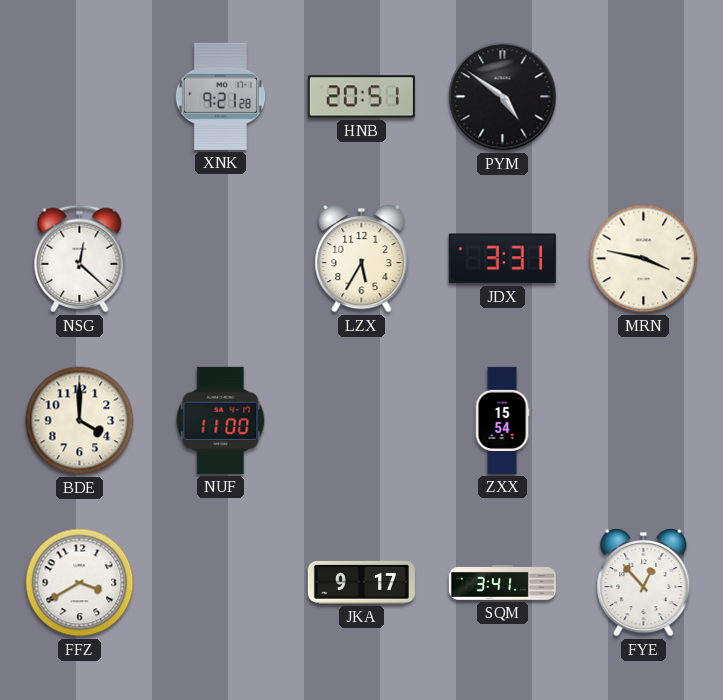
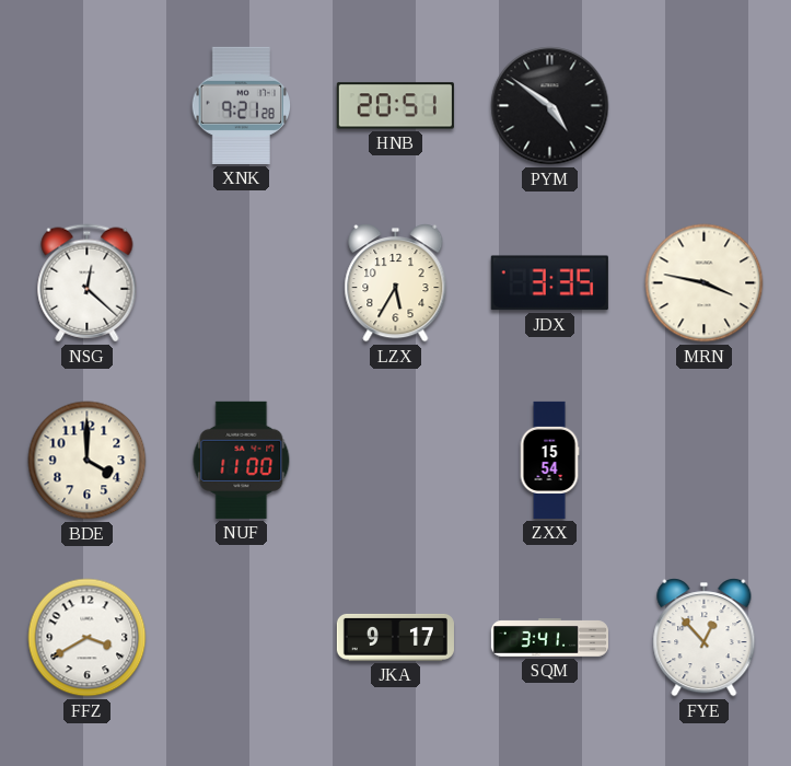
JDX: 3:31 -> 3:35 (549, 283)
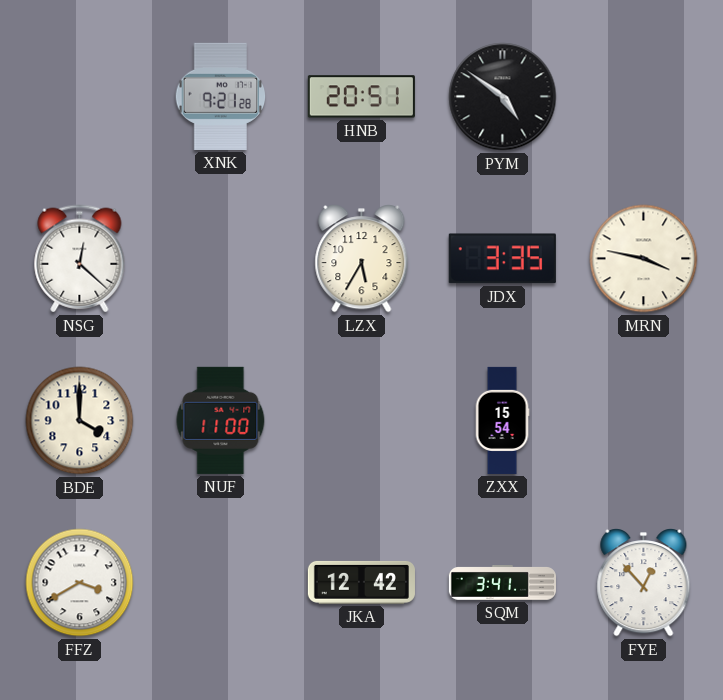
JKA: 9:17 -> 12:42 (361, 582)
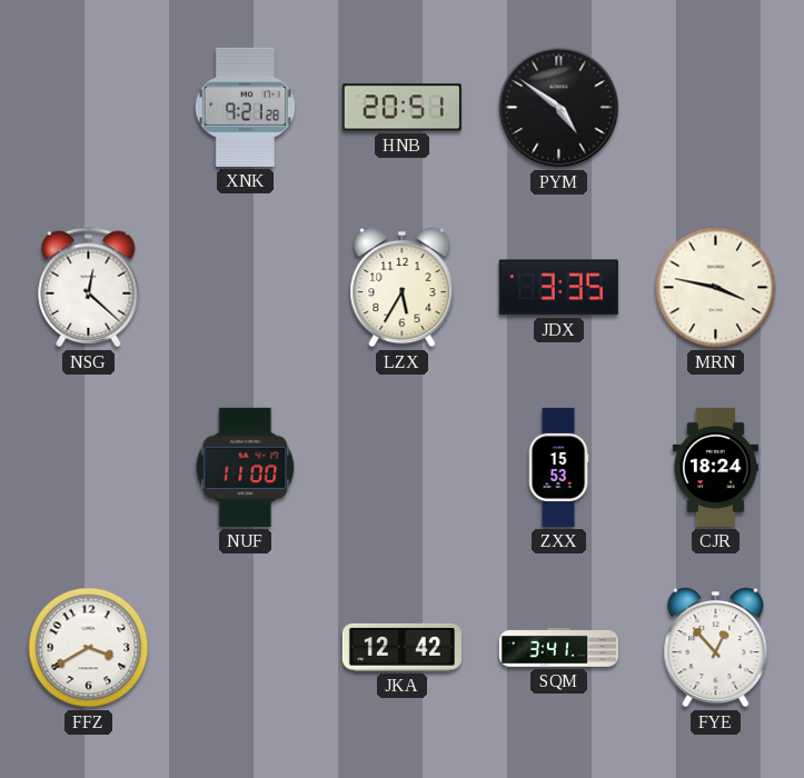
BDE: 4:00 -> none (80, 421)
ZXX: 15:54 -> 15:53 (558, 467)
CJR: none -> 18:24 (715, 467)
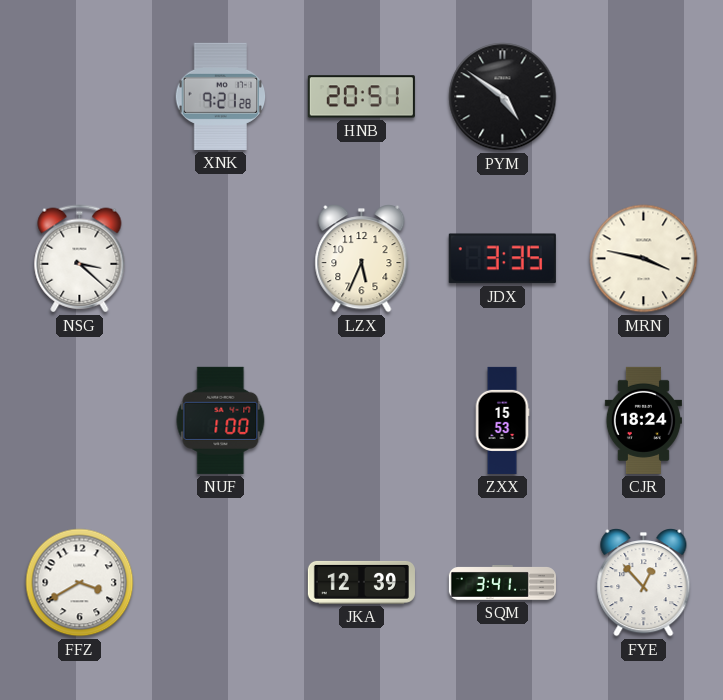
NSG: 12:22 -> 3:22 (80, 259)
LZX: 5:35 -> 5:34 (362, 259)
NUF: 11:00 -> 1:00 (221, 420)
JKA: 12:42 -> 12:39 (361, 582)
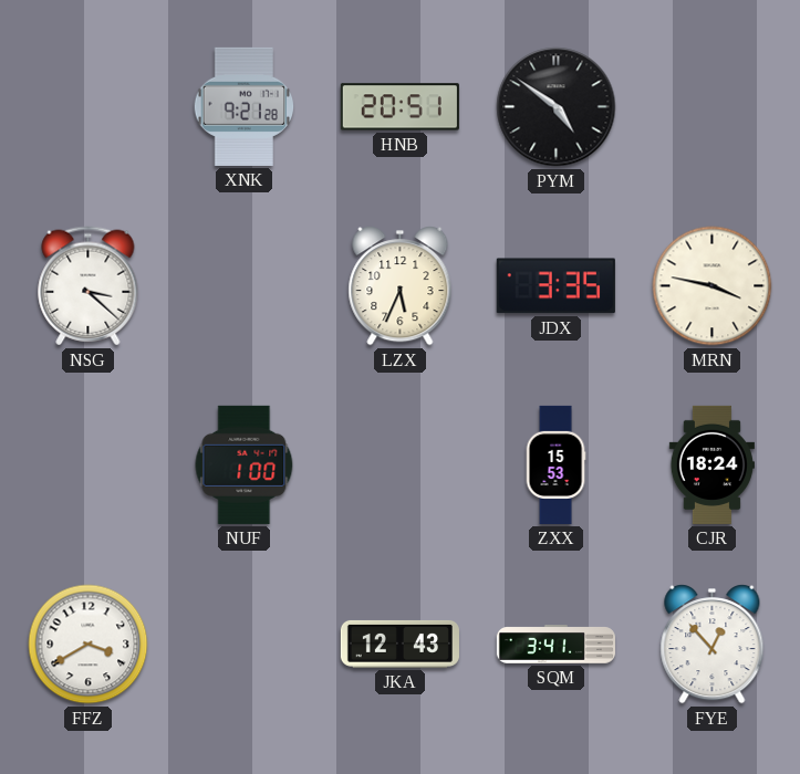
JKA: 12:39 -> 12:43 (399, 644)
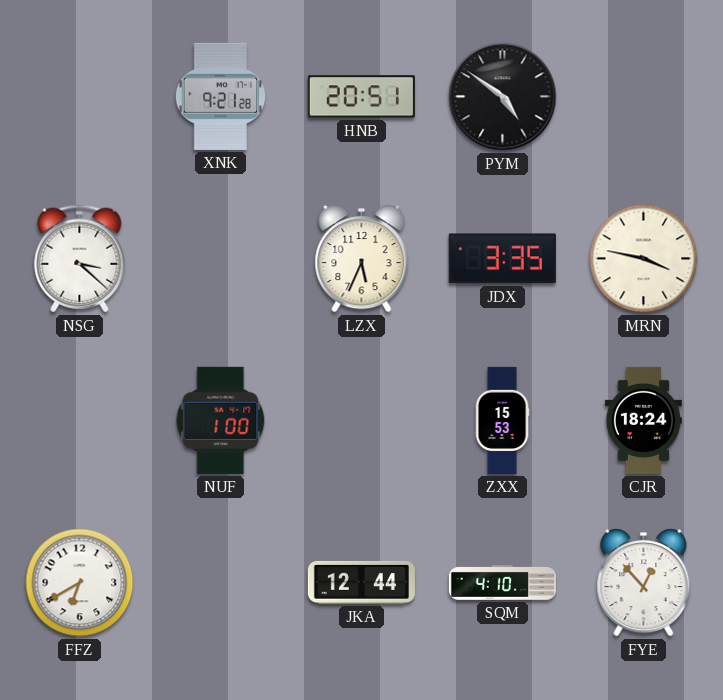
FFZ: 3:40 -> 6:40 (80, 583)
JKA: 12:43 -> 12:44 (361, 582)
SQM: 3:41 -> 4:10 (502, 583)
